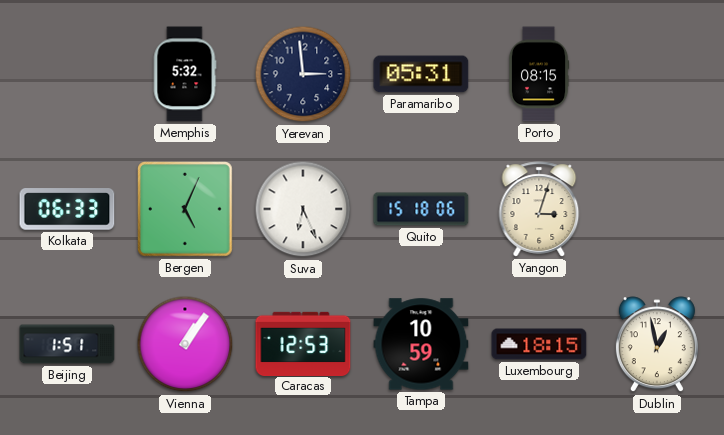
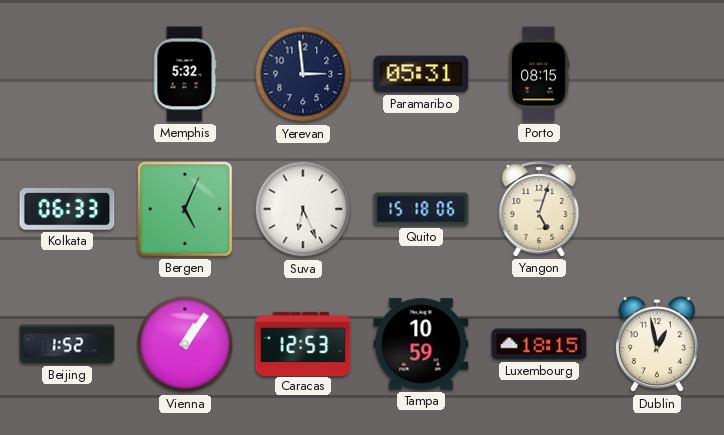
Yangon: 3:03 -> 5:03 (539, 209)
Beijing: 1:51 -> 1:52 (67, 344)
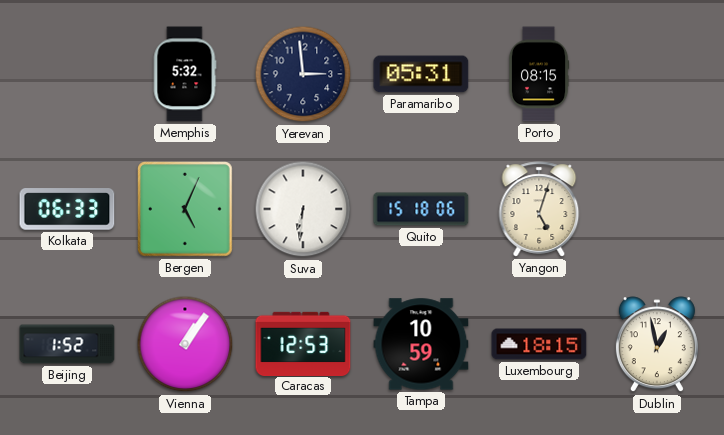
Suva: 6:26 -> 6:31 (303, 209)
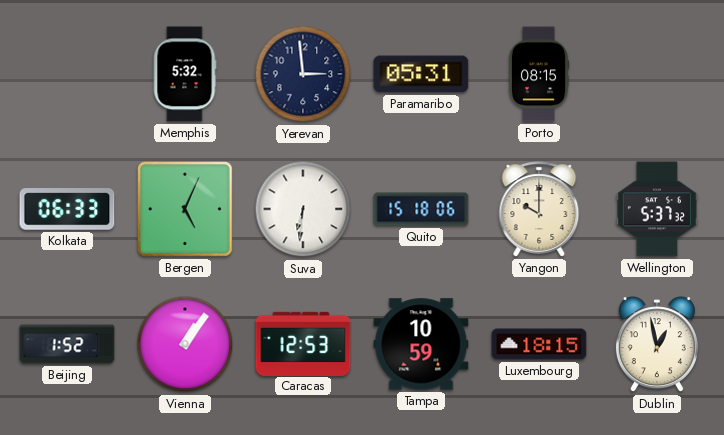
Yangon: 5:03 -> 10:00 (539, 209)
Wellington: none -> 5:37 (657, 209)
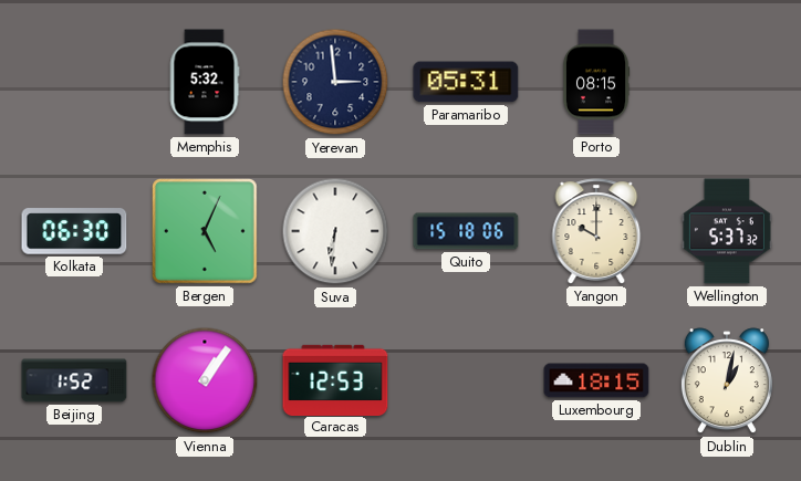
Kolkata: 06:33 -> 06:30 (74, 231)
Tampa: 10:59 -> none (421, 344)
Dublin: 12:58 -> 1:02 (727, 381)
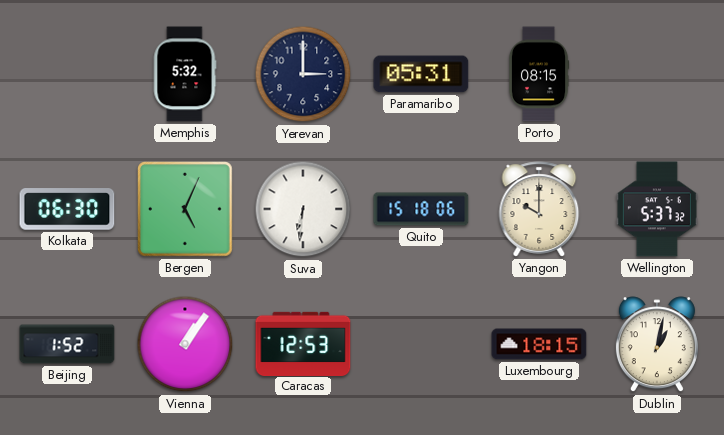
Yerevan: 2:59 -> 3:00 (303, 74)
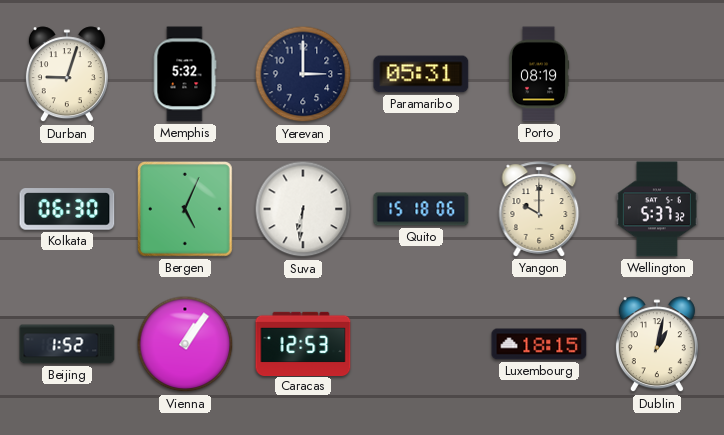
Durban: none -> 9:03 (67, 75)
Porto: 08:15 -> 08:19 (539, 74)
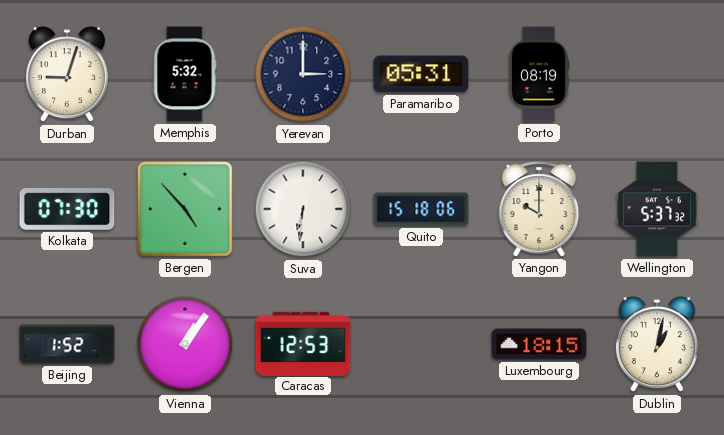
Kolkata: 06:30 -> 07:30 (67, 209)
Bergen: 5:04 -> 4:53 (186, 210)
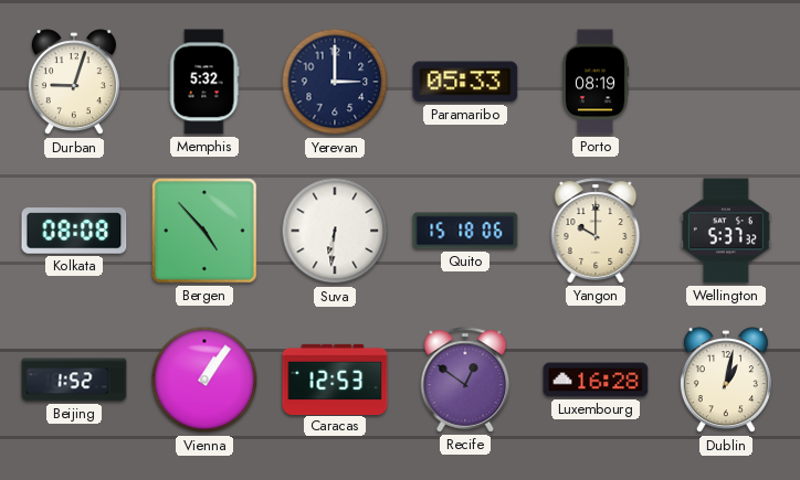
Paramaribo: 05:31 -> 05:33 (465, 82)
Kolkata: 07:30 -> 08:08 (74, 231)
Recife: none -> 12:51 (465, 380)
Luxembourg: 18:15 -> 16:28 (596, 380)
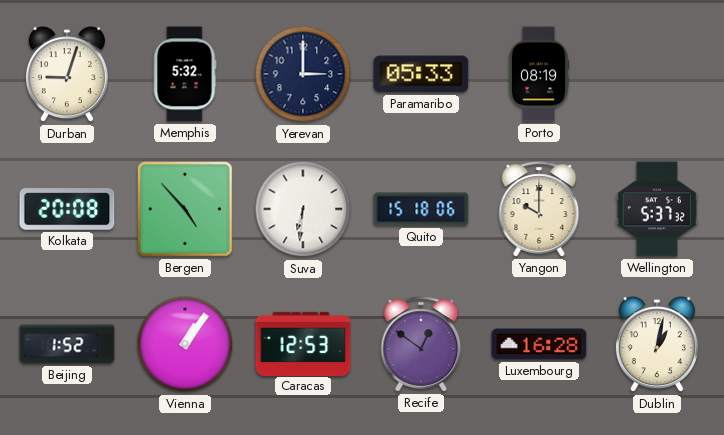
Kolkata: 08:08 -> 20:08 (67, 209)
